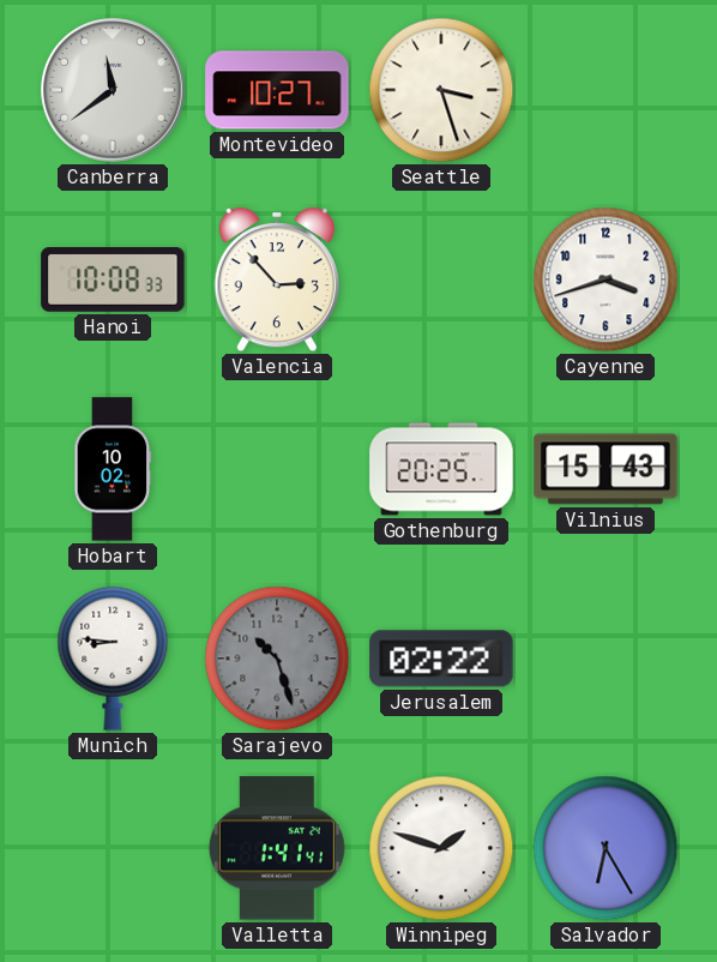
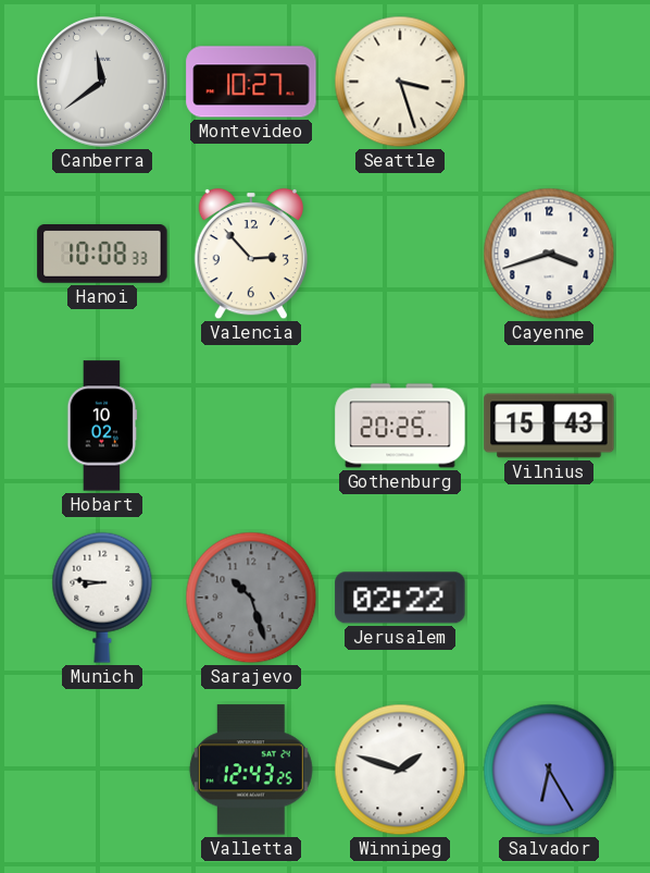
Valletta: 1:41 -> 12:43 (251, 770)
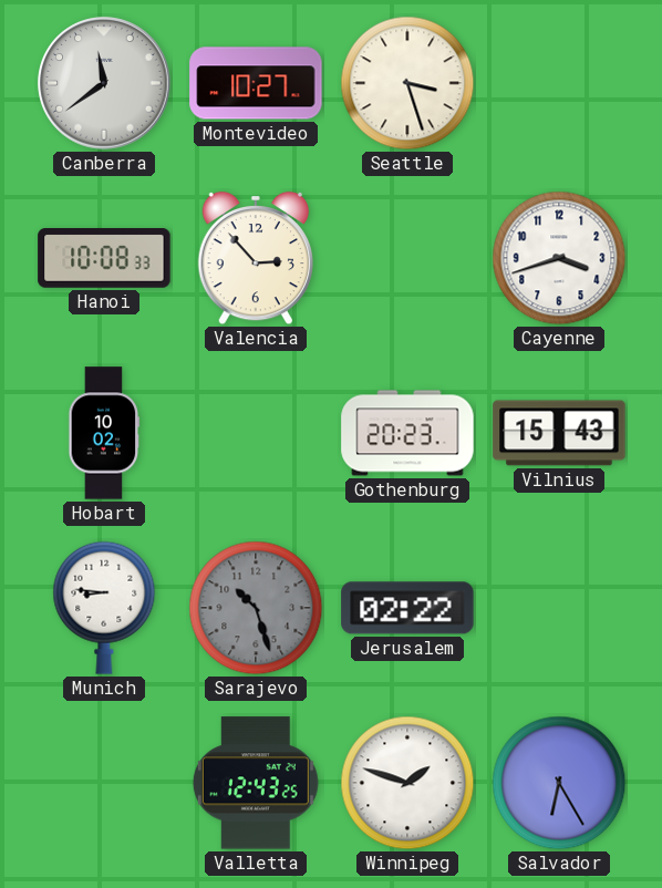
Gothenburg: 20:25 -> 20:23 (407, 433)
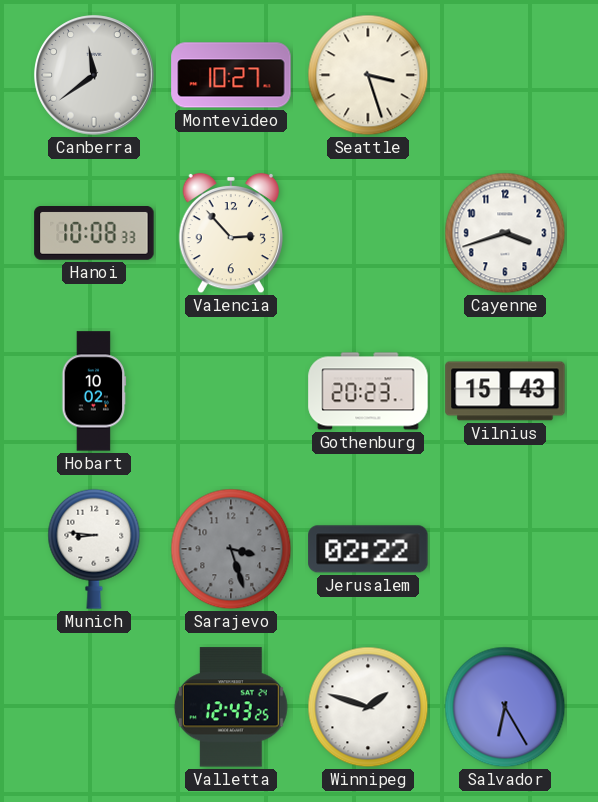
Sarajevo: 10:27 -> 3:27 (231, 549)
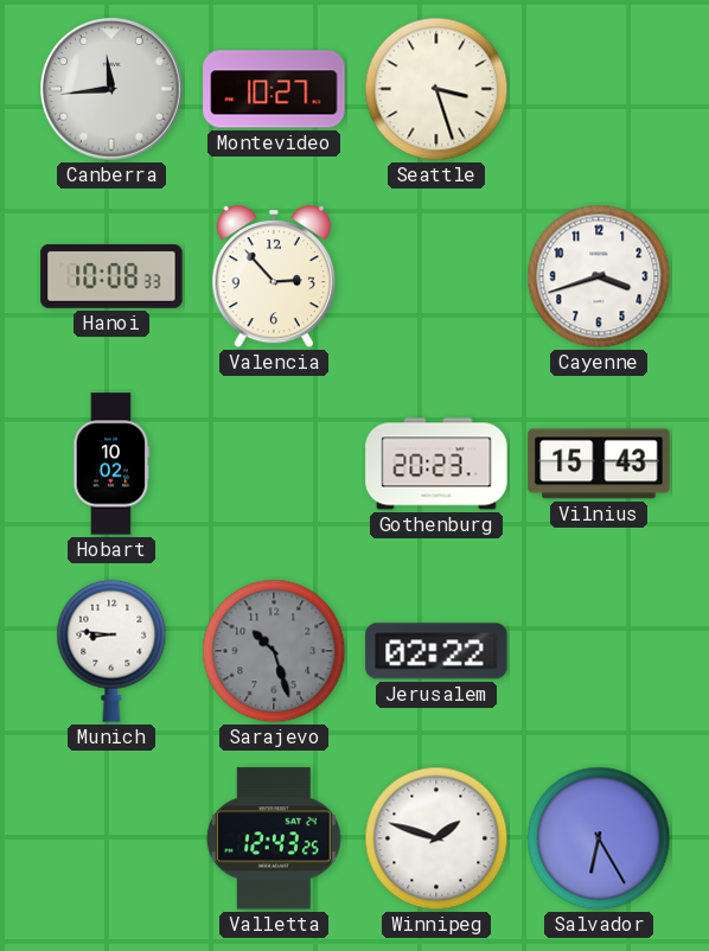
Canberra: 11:39 -> 11:44 (111, 89)
Sarajevo: 3:27 -> 10:27 (274, 651)
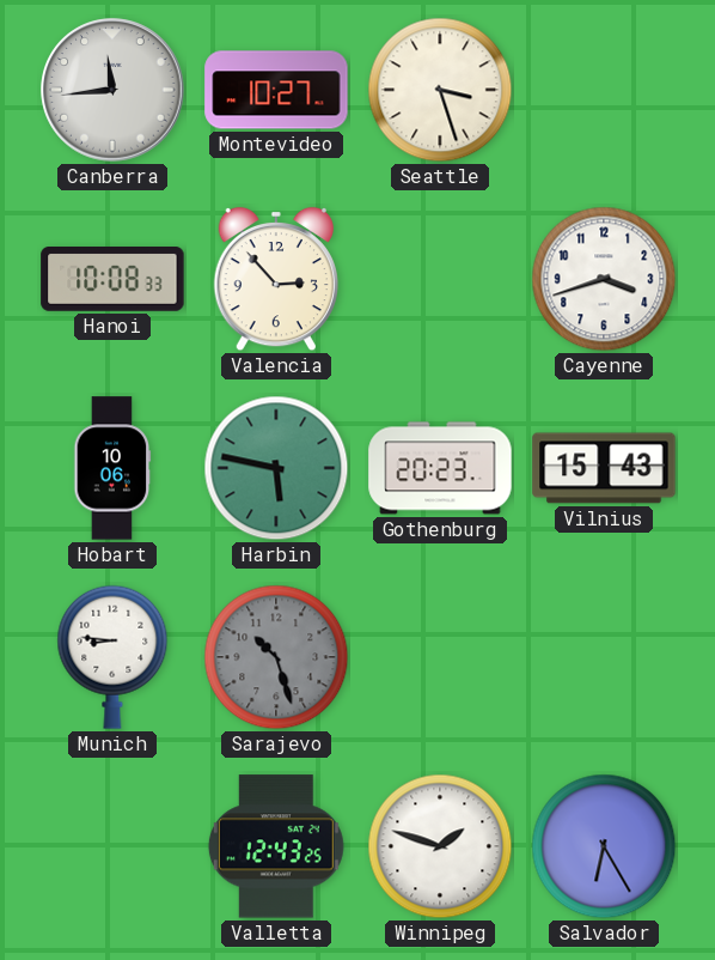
Hobart: 10:02 -> 10:06 (112, 468)
Harbin: none -> 5:47 (276, 468)
Jerusalem: 02:22 -> none (436, 651)
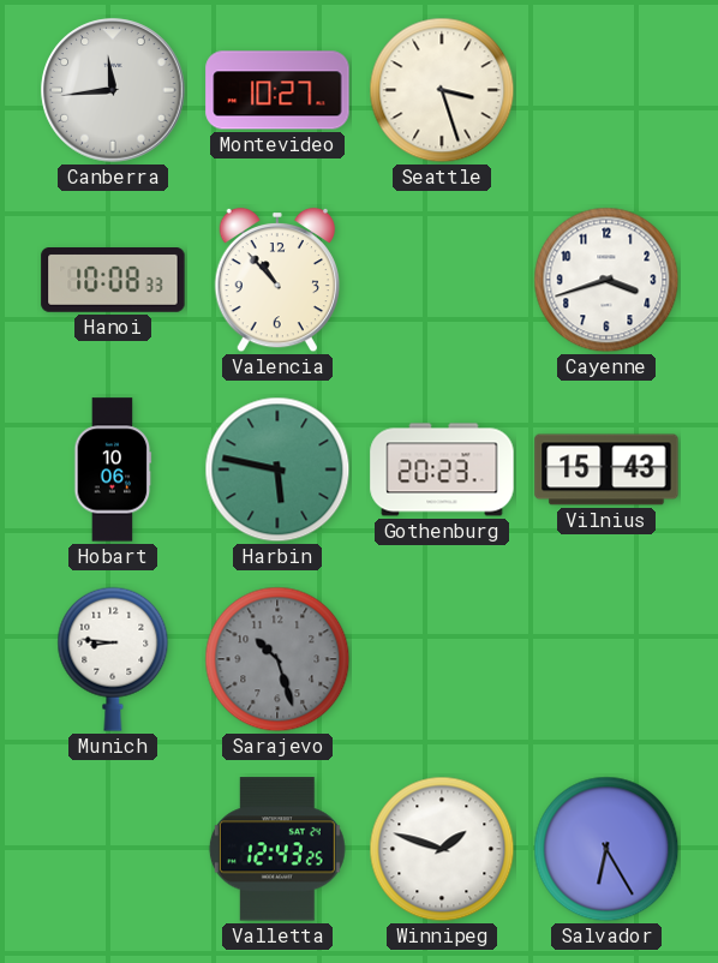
Valencia: 2:53 -> 10:53 (276, 280)
